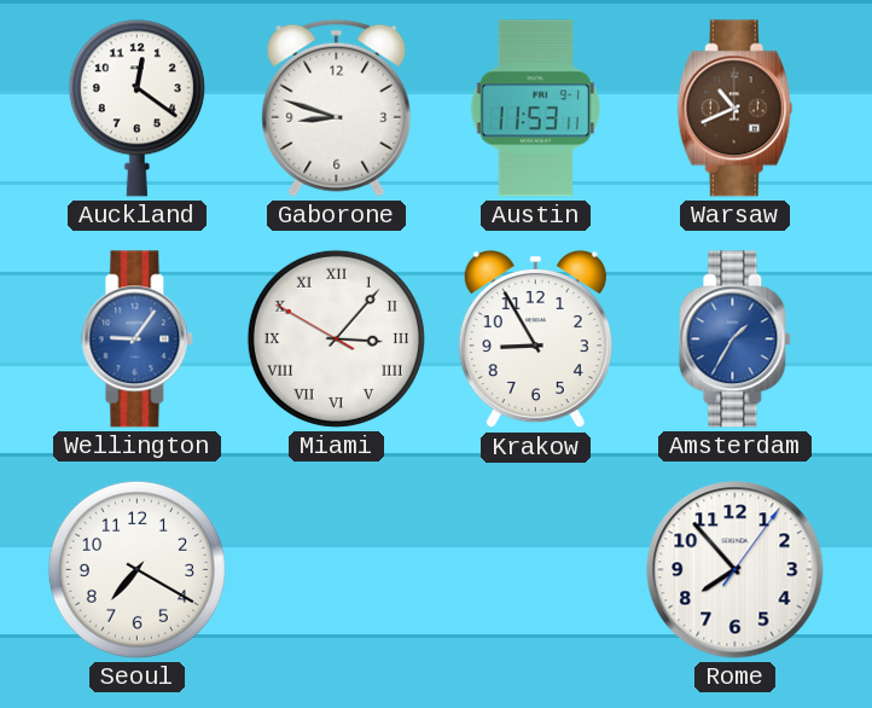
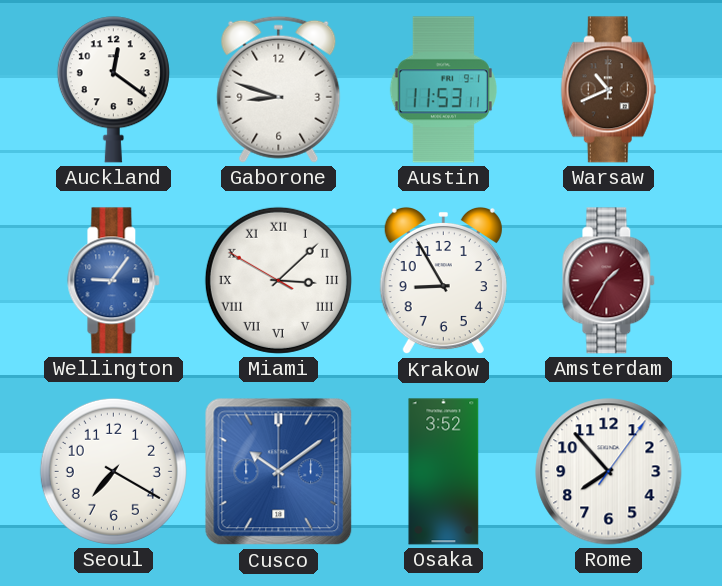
Miami: 3:06 -> 3:07 (278, 280)
Amsterdam dial: blue -> burgundy (609, 281)
Cusco: none -> 10:09 (279, 472)
Osaka: none -> 3:52 (444, 472)
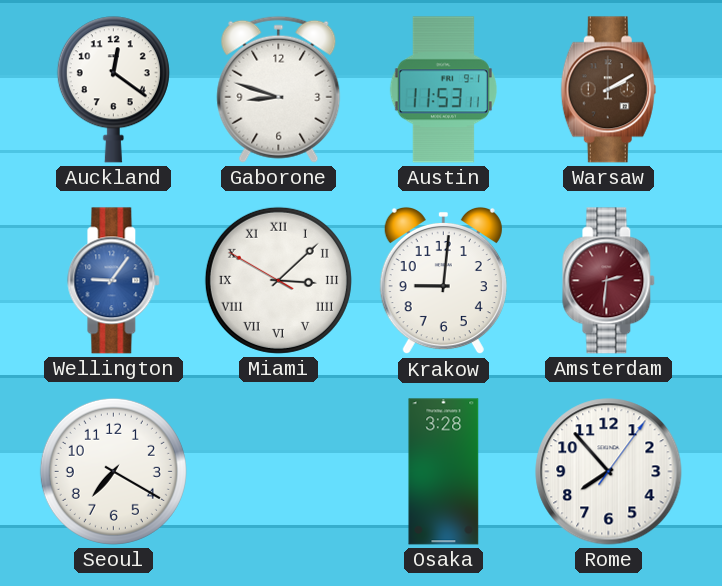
Warsaw: 10:41 -> 2:10 (608, 90)
Krakow: 8:55 -> 9:01 (443, 281)
Amsterdam: 1:35 -> 2:31 (609, 281)
Cusco: 10:09 -> none (279, 472)
Osaka: 3:52 -> 3:28 (444, 472)
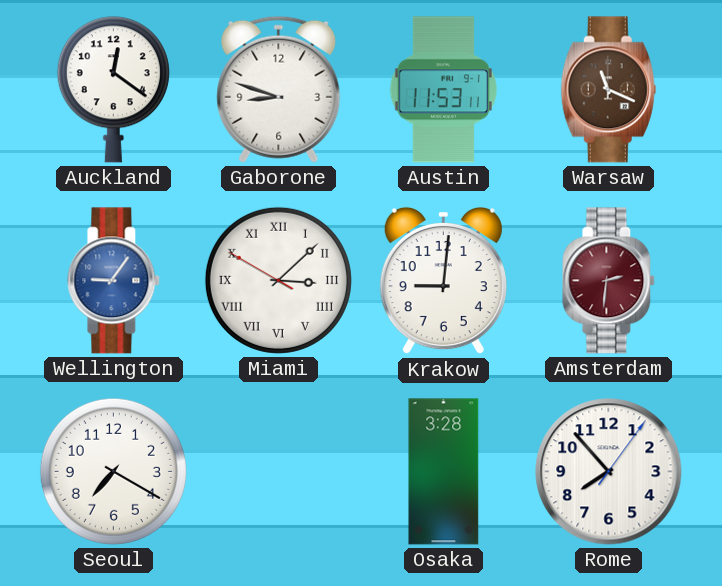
Warsaw: 2:10 -> 11:19 (608, 90)
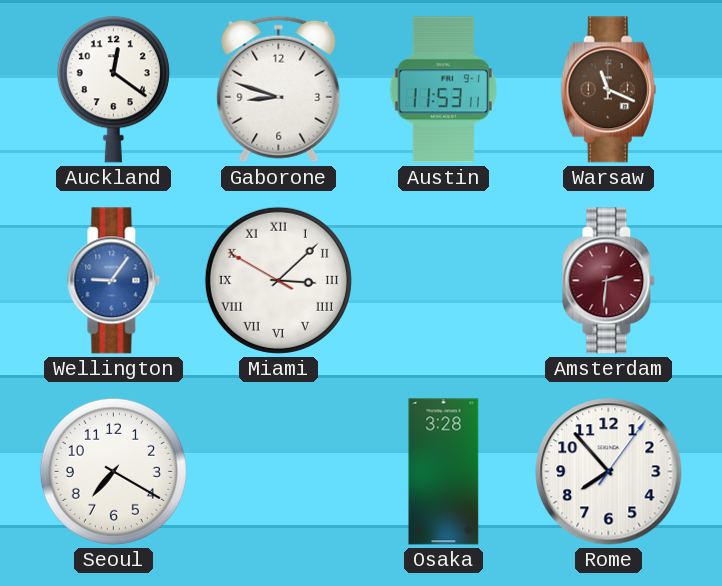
Krakow: 9:01 -> none (443, 281)
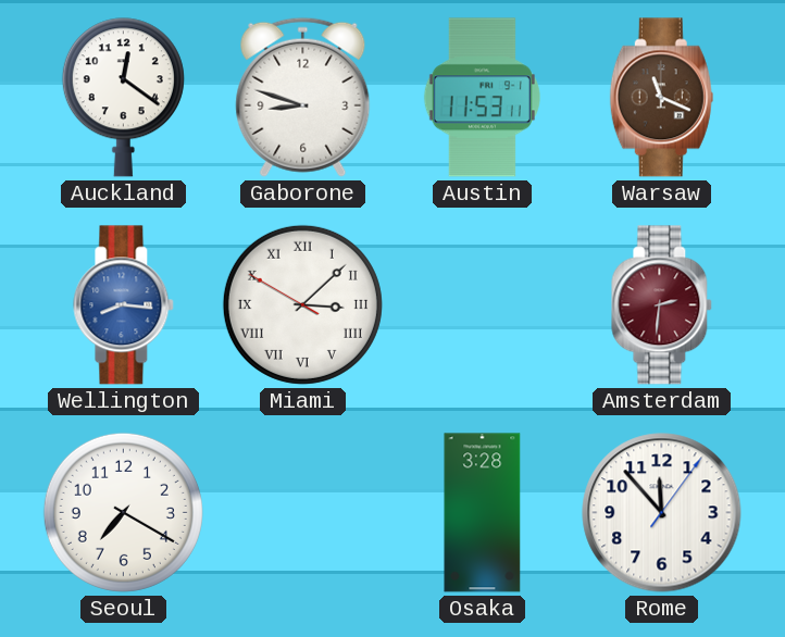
Wellington: 9:06 -> 8:16 (124, 305)
Rome: 7:53 -> 11:53 (662, 513)
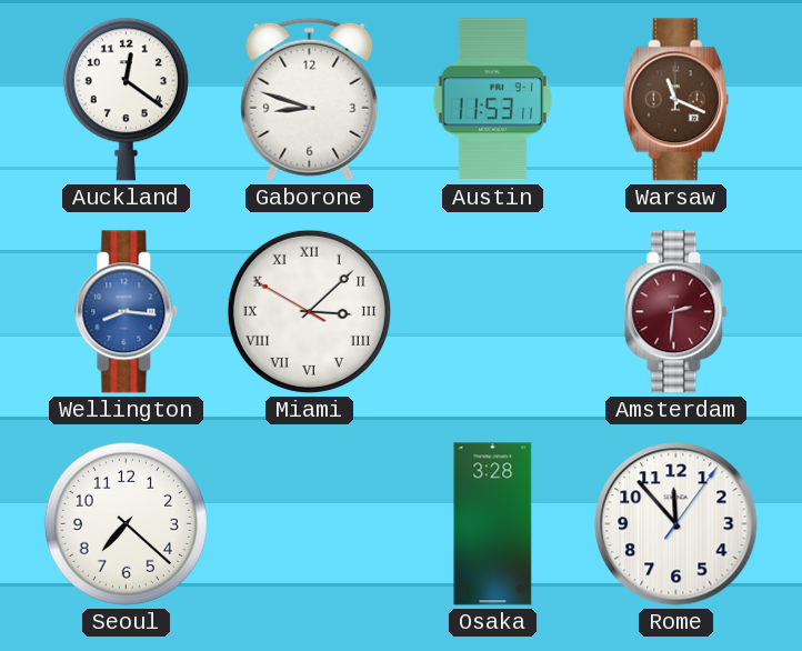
Seoul: 7:20 -> 7:22 (126, 523)
